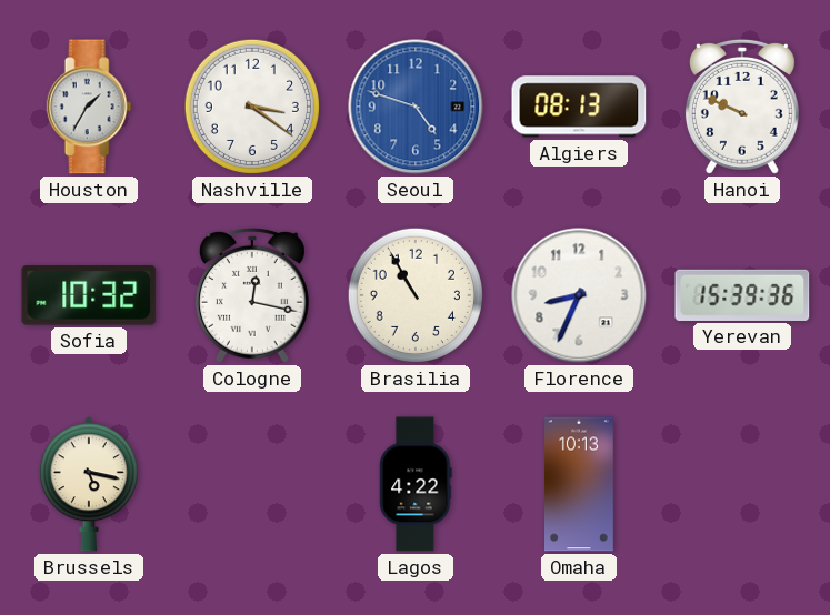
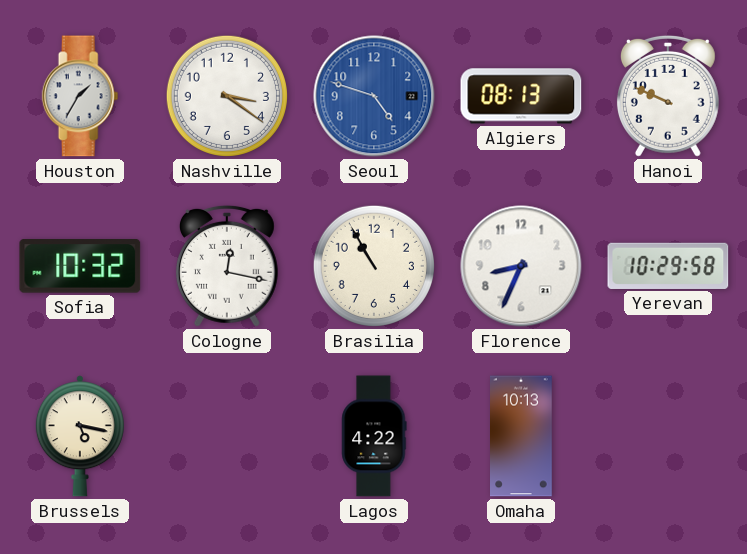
Yerevan: 15:39 -> 10:29 (668, 266)
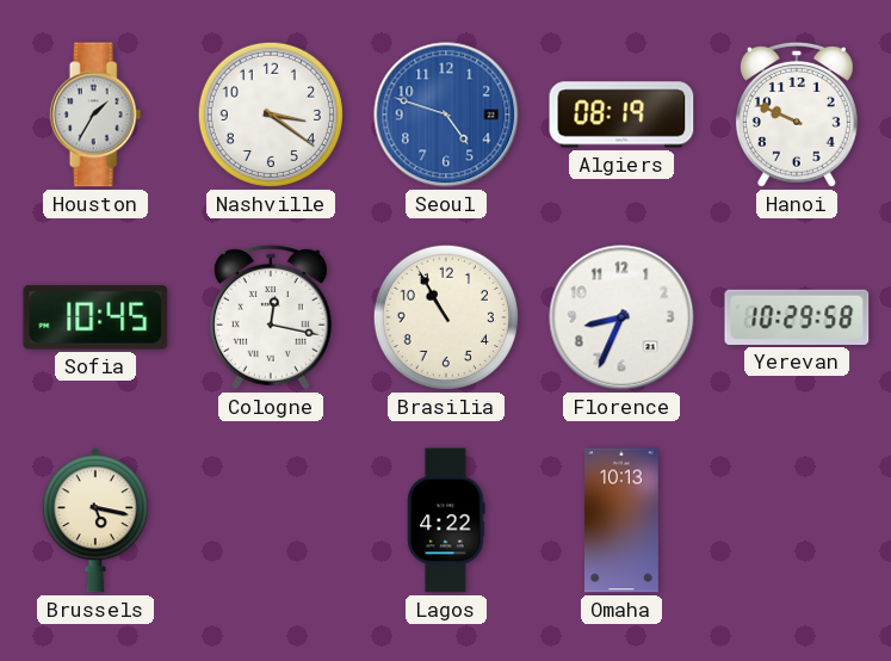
Algiers: 08:13 -> 08:19 (621, 115)
Sofia: 10:32 -> 10:45 (95, 319)
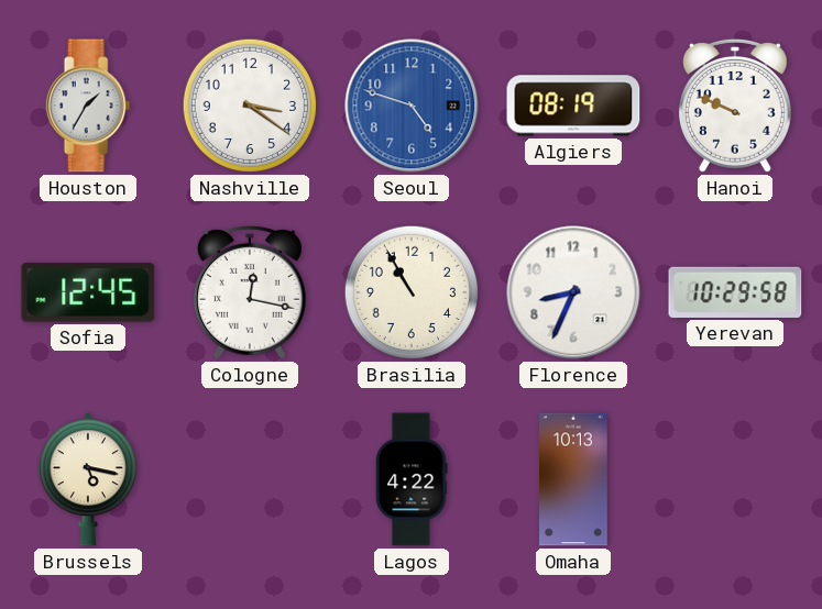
Sofia: 10:45 -> 12:45 (88, 294)
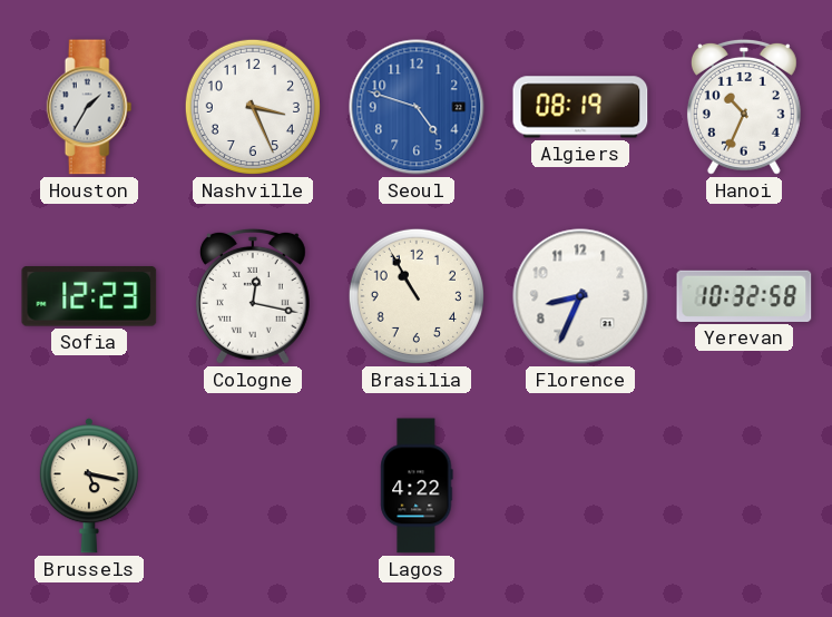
Nashville: 3:21 -> 3:26 (253, 107)
Hanoi: 9:49 -> 10:34 (744, 107)
Sofia: 12:45 -> 12:23 (89, 297)
Yerevan: 10:29 -> 10:32 (744, 296)
Omaha: 10:13 -> none (574, 479)
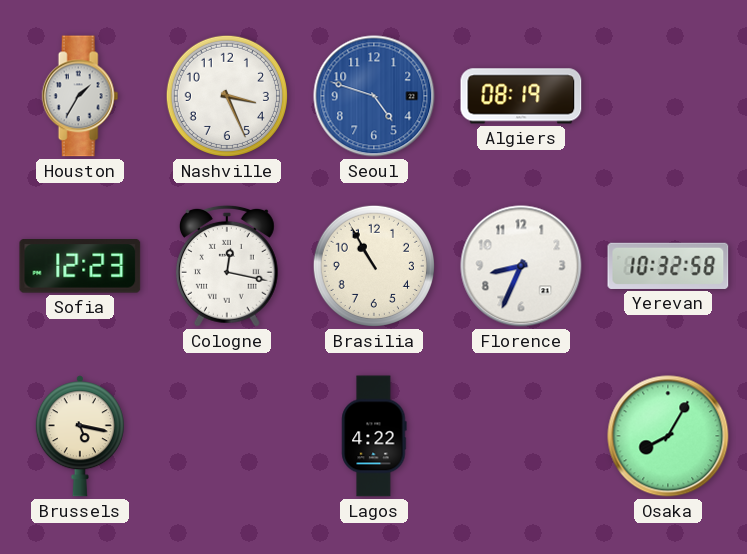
Hanoi: 10:34 -> none (744, 107)
Osaka: none -> 8:05 (668, 436)
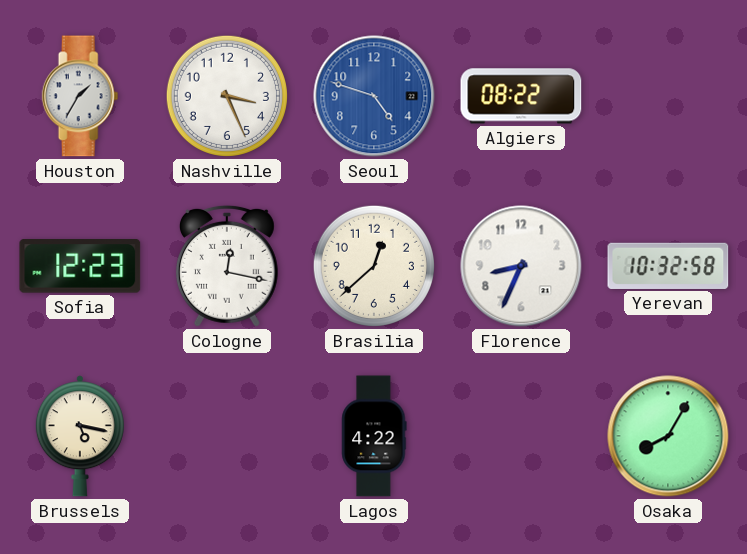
Algiers: 08:19 -> 08:22 (521, 96)
Brasilia: 10:55 -> 12:38 (374, 266)
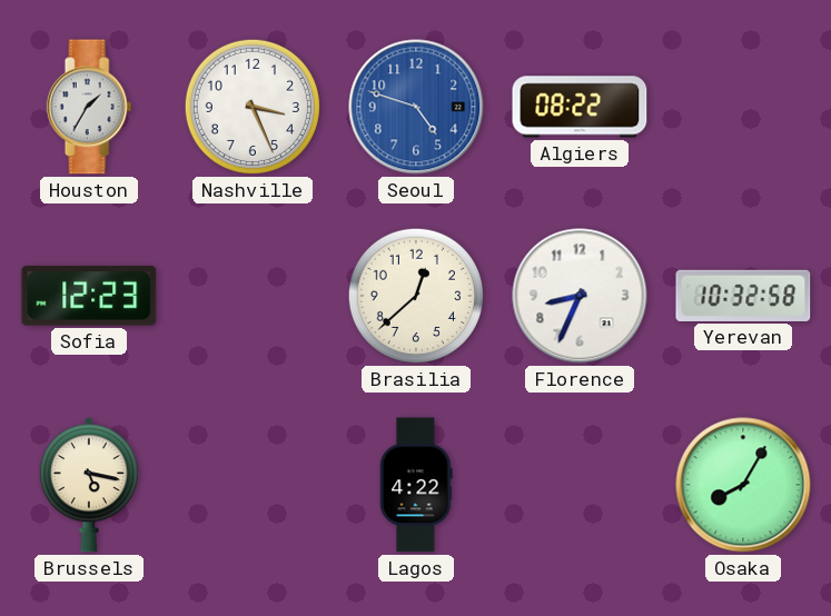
Cologne: 12:17 -> none (227, 266)
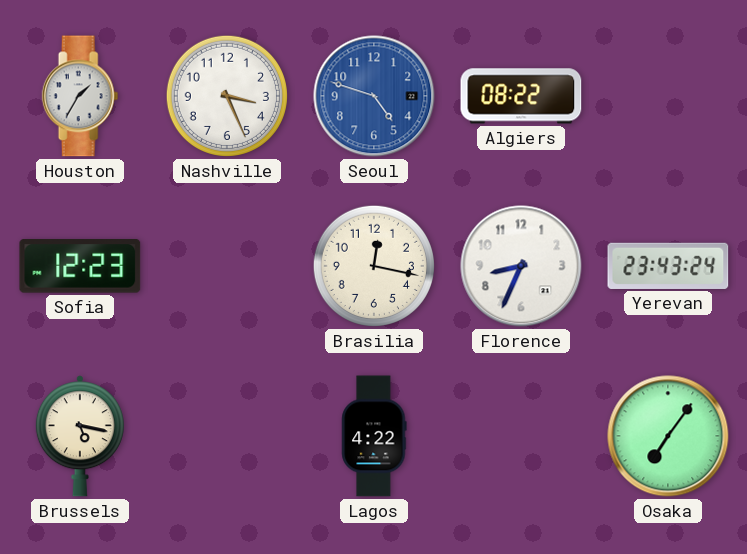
Brasilia: 12:38 -> 12:17 (374, 266)
Yerevan: 10:32 -> 23:43 (668, 266)
Osaka: 8:05 -> 7:06 (668, 436)
